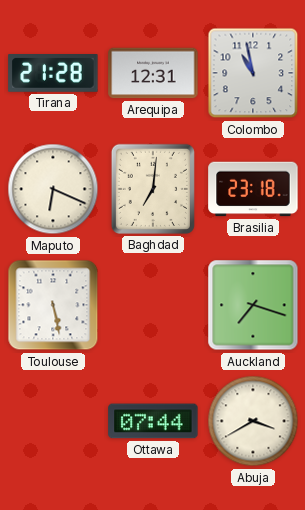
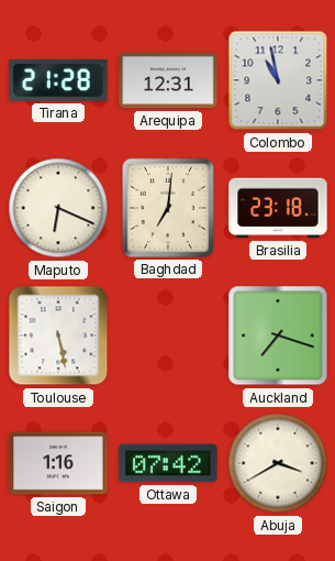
Saigon: none -> 1:16 (58, 463)
Ottawa: 07:44 -> 07:42 (168, 463)
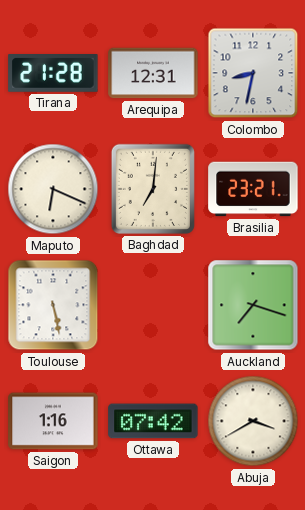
Colombo: 10:58 -> 8:32 (253, 73)
Brasilia: 23:18 -> 23:21 (253, 189)
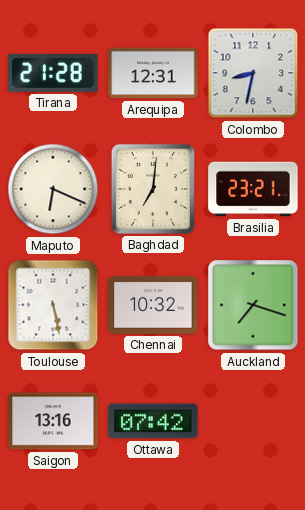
Chennai: none -> 10:32 (153, 306)
Saigon: 1:16 -> 13:16 (53, 421)
Abuja: 3:40 -> none (253, 421)
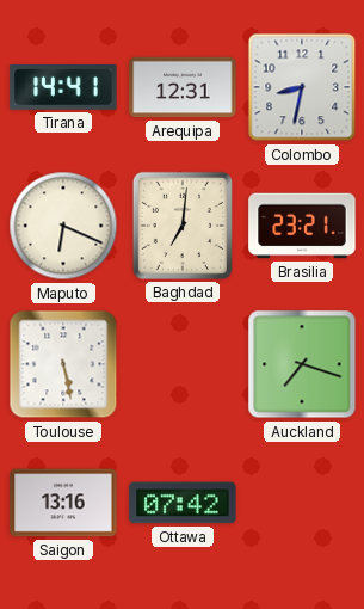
Tirana: 21:28 -> 14:41 (63, 88)
Chennai: 10:32 -> none (153, 306)
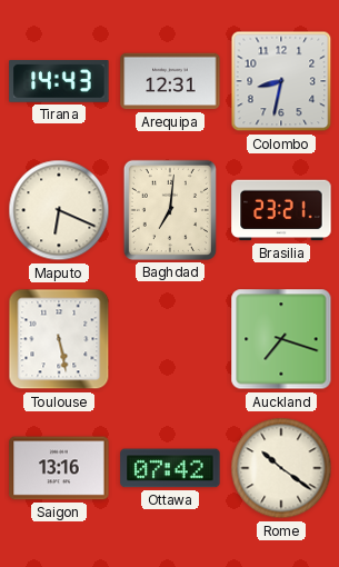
Tirana: 14:41 -> 14:43 (59, 82)
Rome: none -> 10:21 (281, 468)
